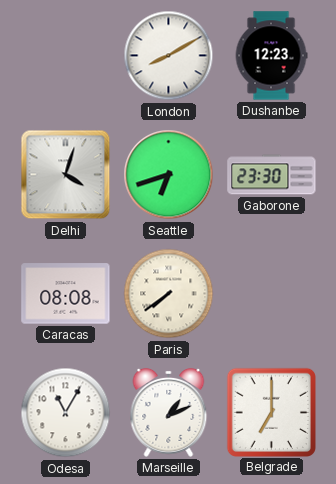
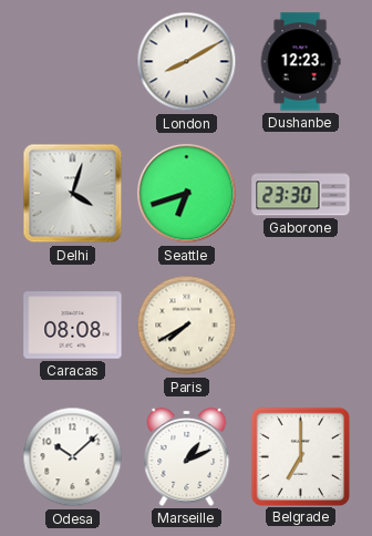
Paris: 7:39 -> 7:40 (187, 326)
Odesa: 11:05 -> 10:08 (73, 457)
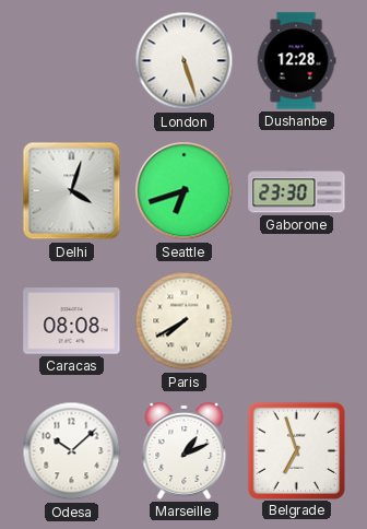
London: 8:10 -> 5:27 (185, 61)
Dushanbe: 12:23 -> 12:28 (296, 61)
Belgrade: 7:00 -> 6:57 (296, 450)
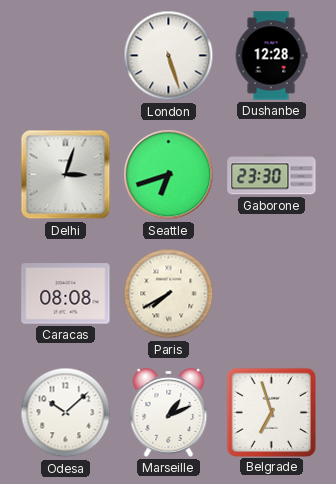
Delhi: 4:03 -> 3:03 (66, 175)
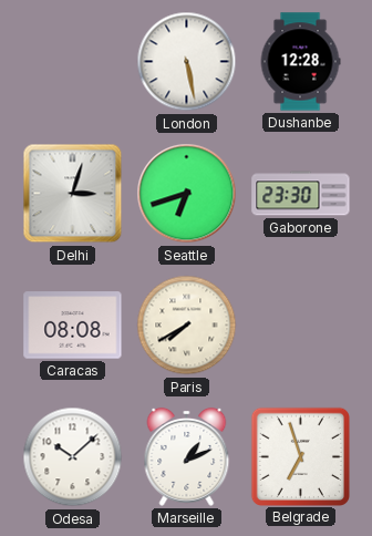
London: 5:27 -> 5:28 (187, 62)
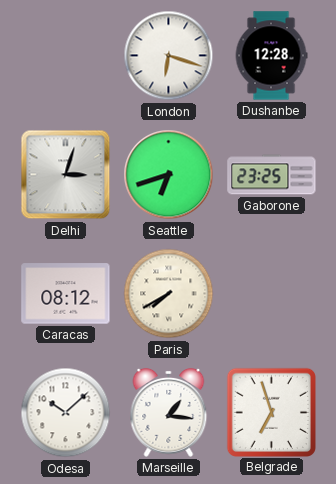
London: 5:28 -> 6:18 (169, 56)
Gaborone: 23:30 -> 23:25 (272, 175)
Caracas: 08:08 -> 08:12 (66, 294)
Marseille: 1:11 -> 1:16 (169, 412)
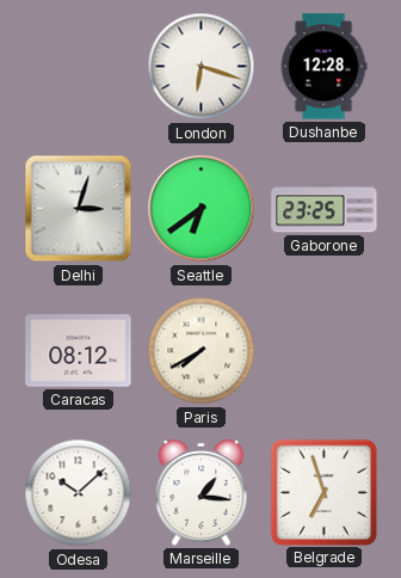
Seattle: 6:42 -> 6:39 (202, 209)
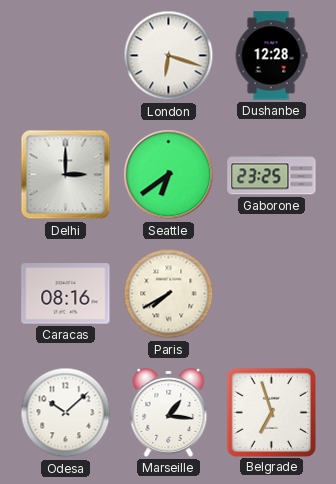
Delhi: 3:03 -> 3:00 (66, 175)
Caracas: 08:12 -> 08:16 (66, 294)
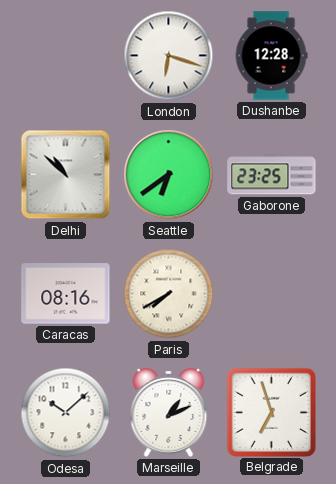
Delhi: 3:00 -> 10:52 (66, 175)
Marseille: 1:16 -> 1:11 (169, 412)
